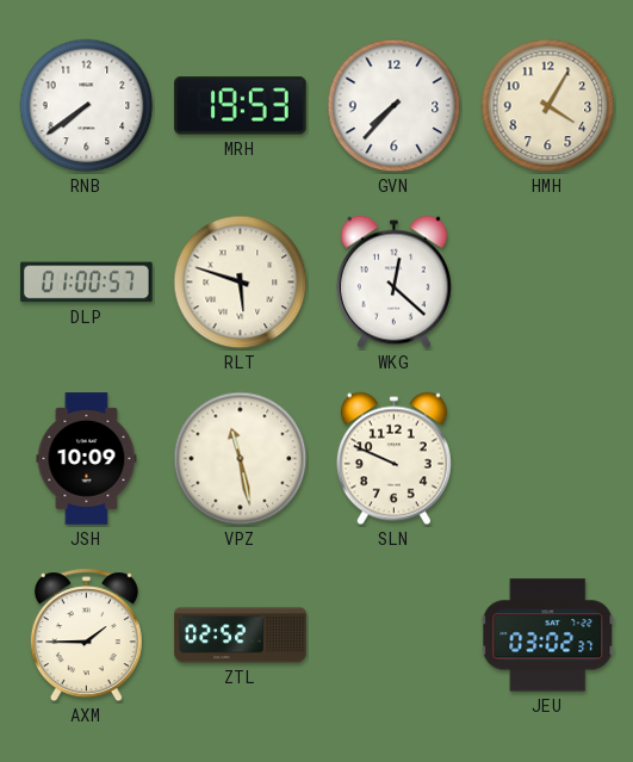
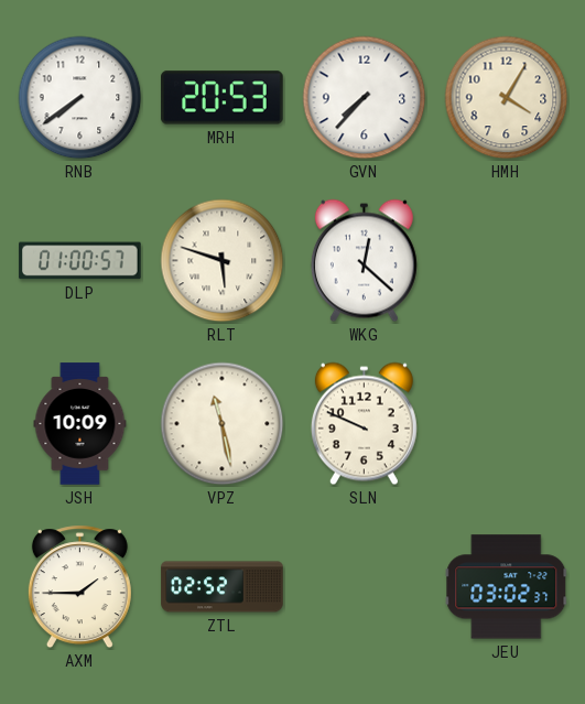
MRH: 19:53 -> 20:53 (223, 98)
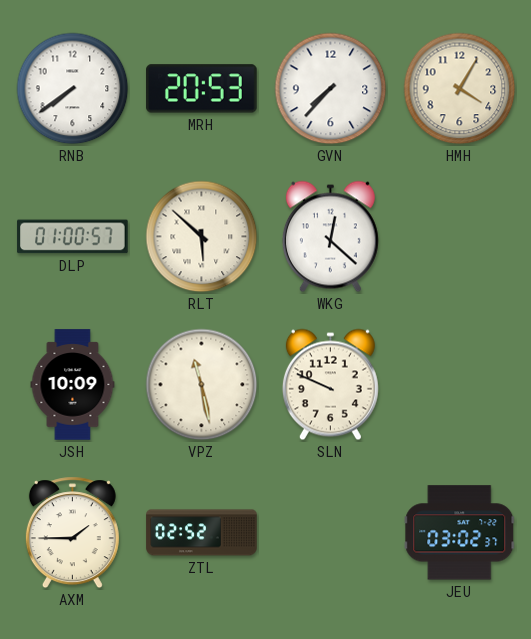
RLT: 5:48 -> 5:52 (202, 237)
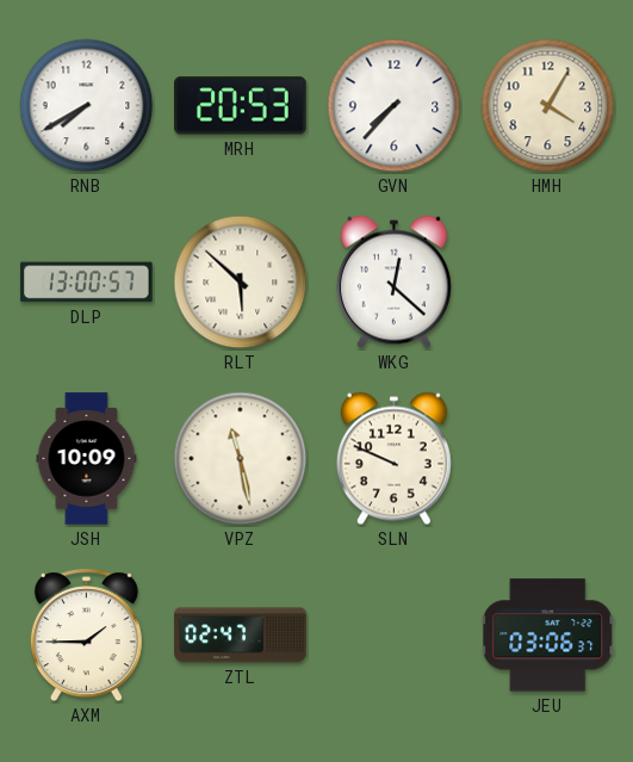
RNB: 7:39 -> 7:40 (87, 106)
DLP: 01:00 -> 13:00 (87, 283)
ZTL: 02:52 -> 02:47 (241, 636)
JEU: 03:02 -> 03:06 (548, 636)
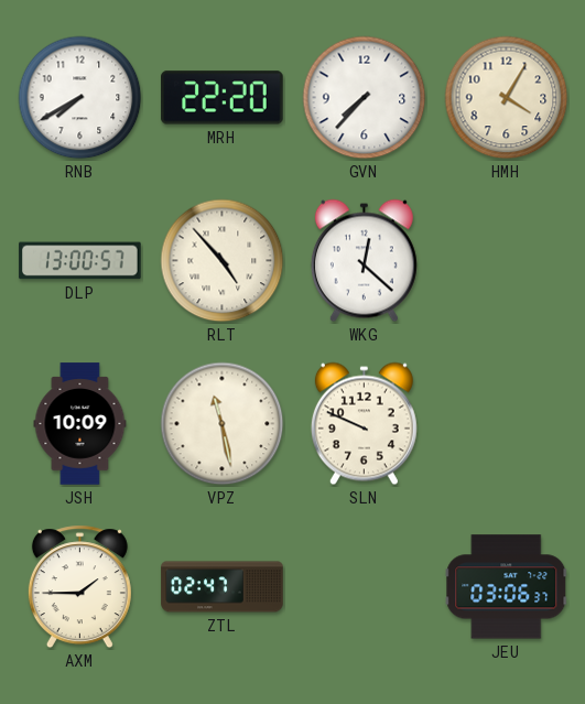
MRH: 20:53 -> 22:20 (223, 98)
RLT: 5:52 -> 4:53 (223, 261)
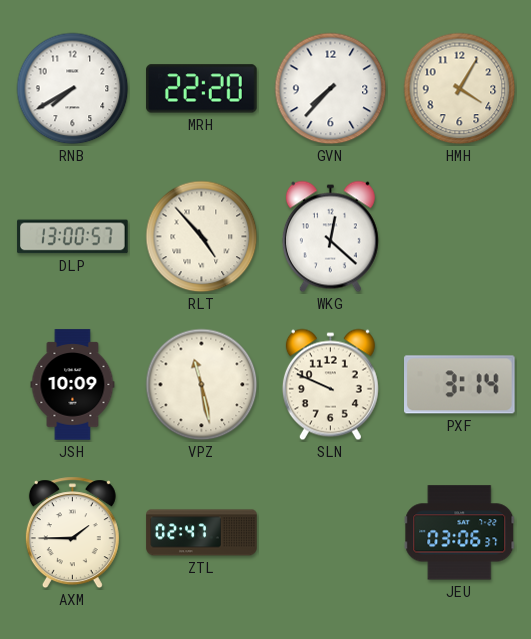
PXF: none -> 3:14 (460, 385)
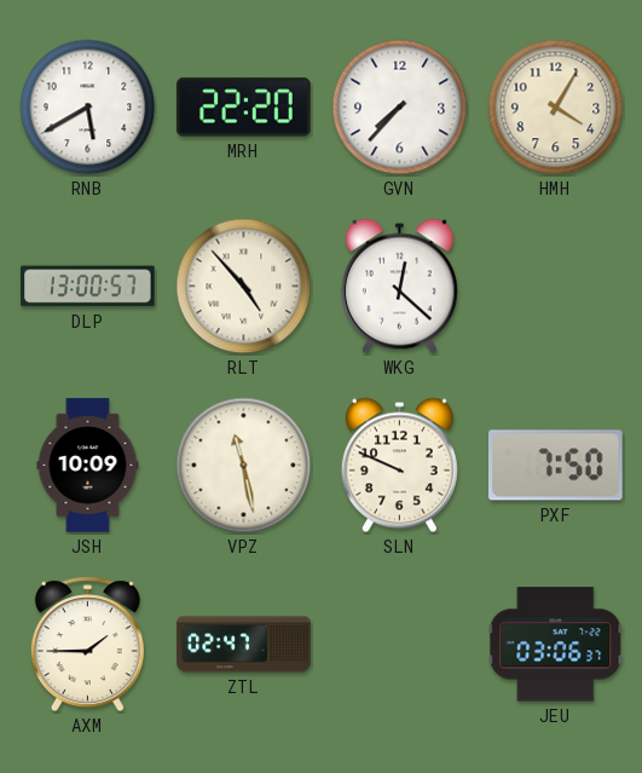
RNB: 7:40 -> 5:40 (88, 108)
PXF: 3:14 -> 7:50 (556, 466)
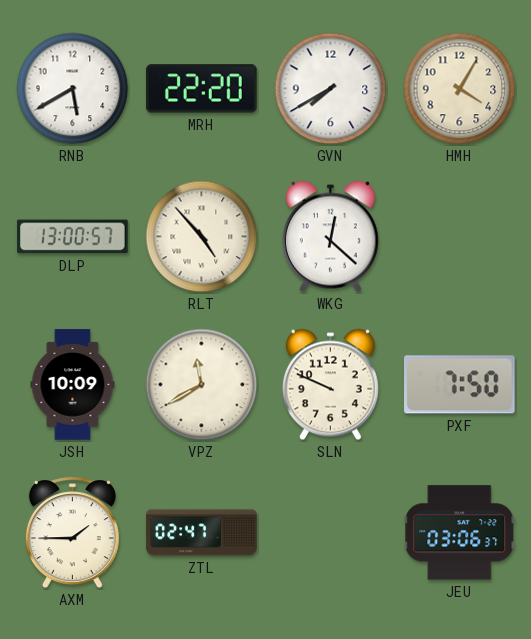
GVN: 7:37 -> 7:40 (331, 89)
VPZ: 11:28 -> 11:40 (202, 385)
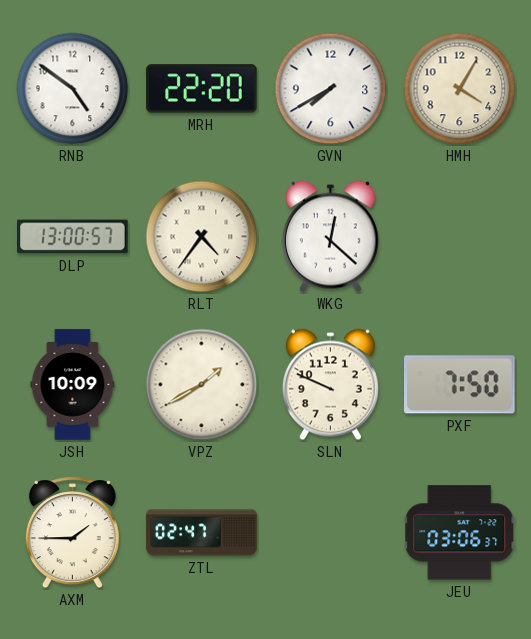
RNB: 5:40 -> 4:51 (73, 89)
RLT: 4:53 -> 4:36 (202, 237)
VPZ: 11:40 -> 1:40 (202, 385)
